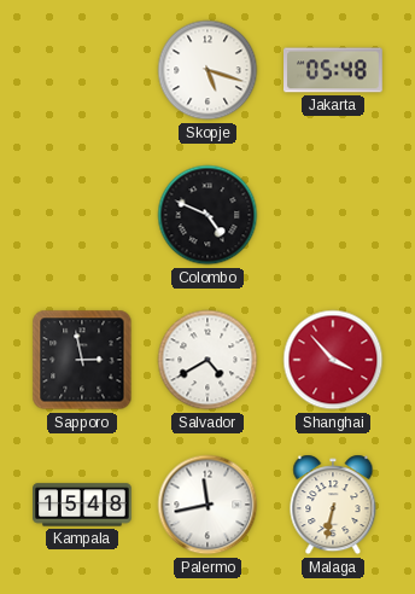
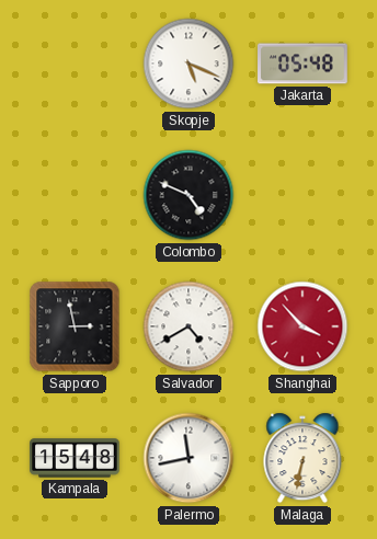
Skopje: 5:18 -> 5:19 (188, 64)
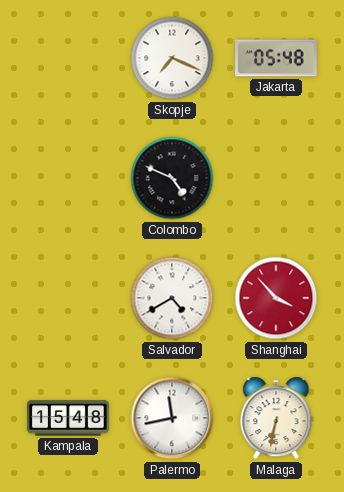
Skopje: 5:19 -> 7:19 (172, 58)
Sapporo: 2:58 -> none (75, 326)
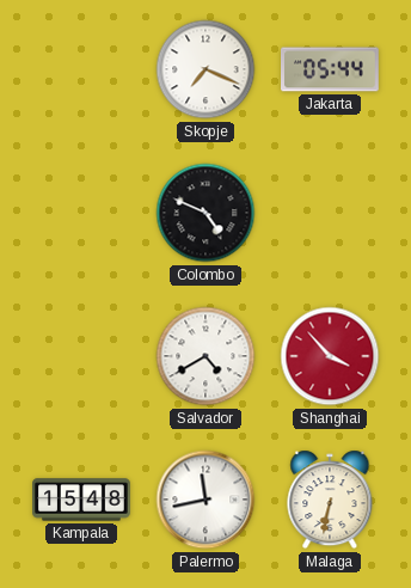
Jakarta: 05:48 -> 05:44 (330, 69)
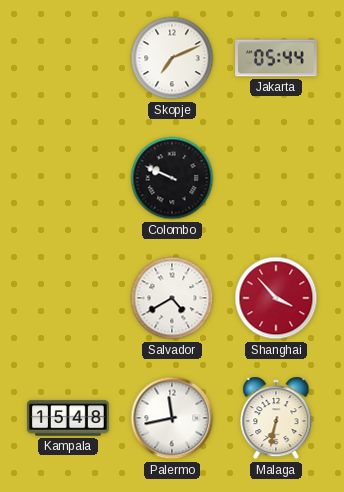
Skopje: 7:19 -> 7:11 (172, 58)
Colombo: 4:49 -> 9:49 (172, 178)
